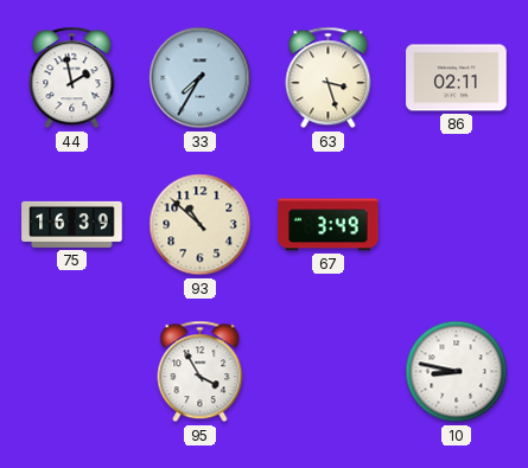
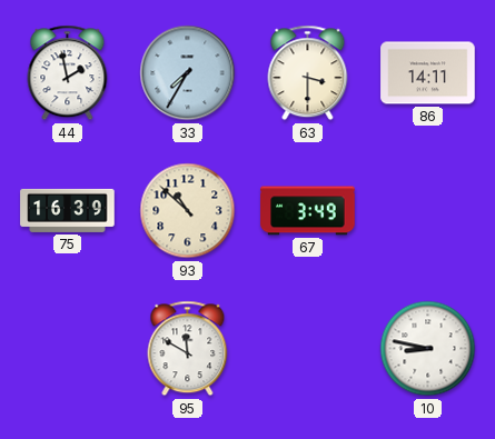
63: 3:27 -> 3:30 (308, 73)
86: 02:11 -> 14:11 (428, 73)
95: 3:55 -> 11:50 (188, 349)
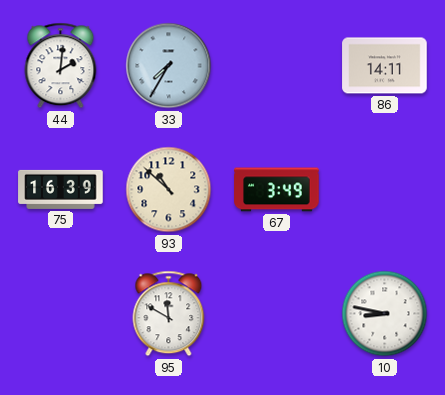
44: 1:58 -> 2:01 (61, 66)
63: 3:30 -> none (308, 73)
